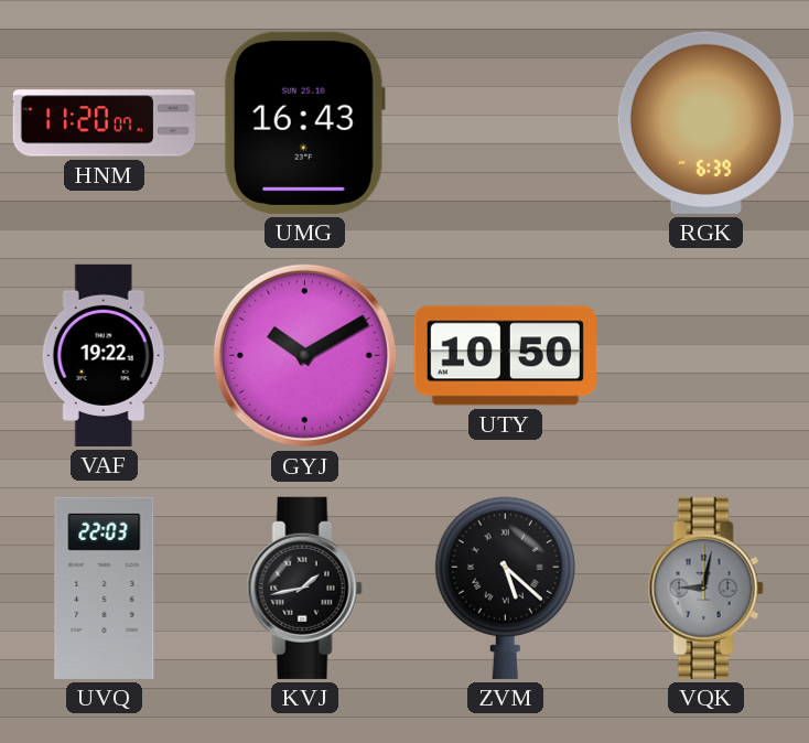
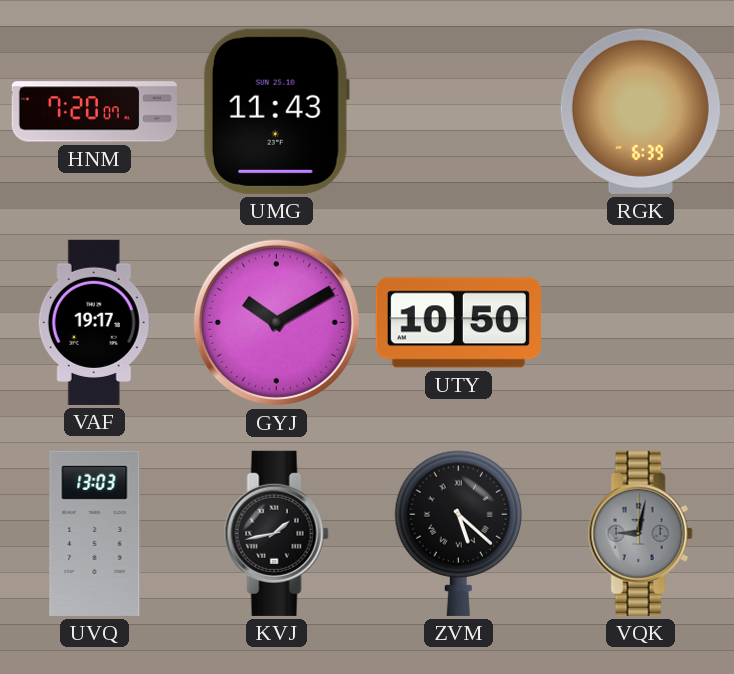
HNM: 11:20 -> 7:20 (94, 112)
UMG: 16:43 -> 11:43 (276, 111)
VAF: 19:22 -> 19:17 (94, 322)
UVQ: 22:03 -> 13:03 (95, 533)
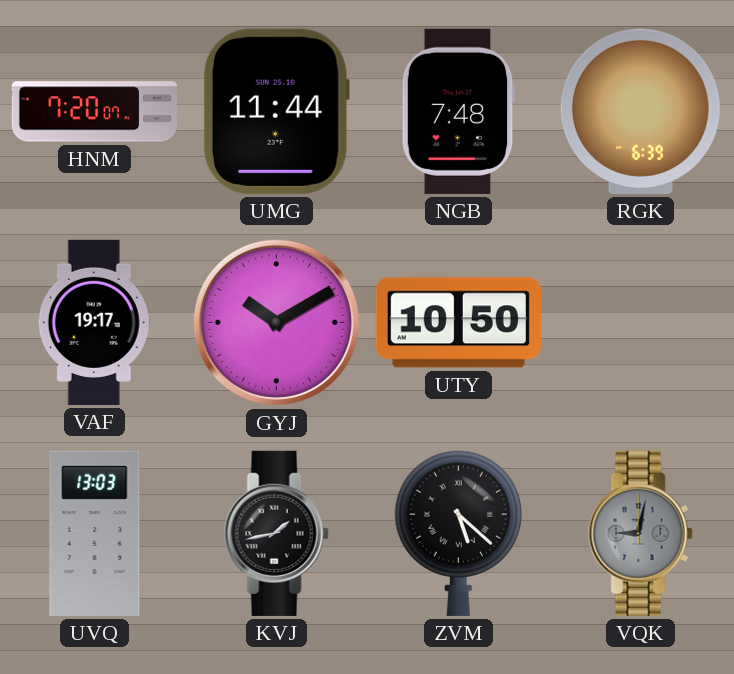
UMG: 11:43 -> 11:44 (276, 111)
NGB: none -> 7:48 (458, 111)
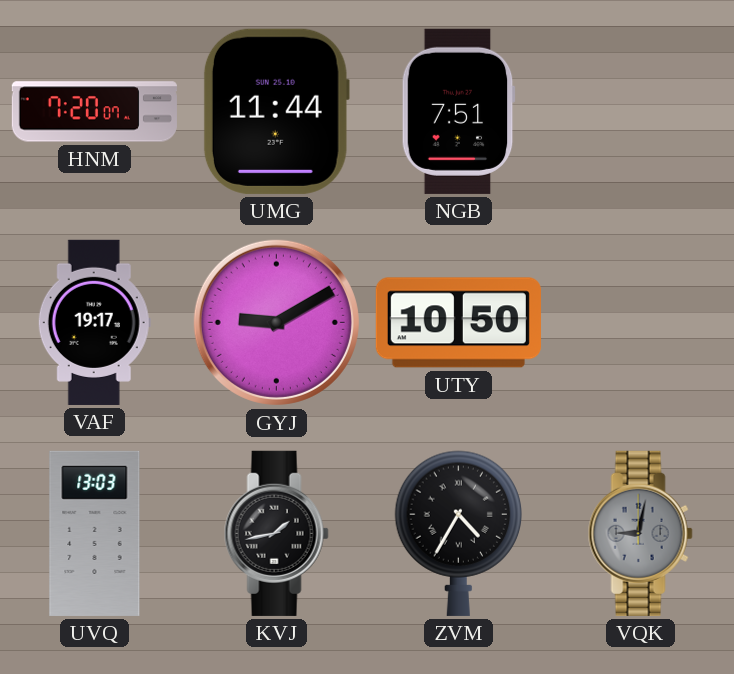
NGB: 7:48 -> 7:51 (458, 111)
RGK: 6:39 -> none (640, 111)
GYJ: 10:10 -> 9:10 (276, 322)
ZVM: 5:22 -> 4:35 (458, 533)
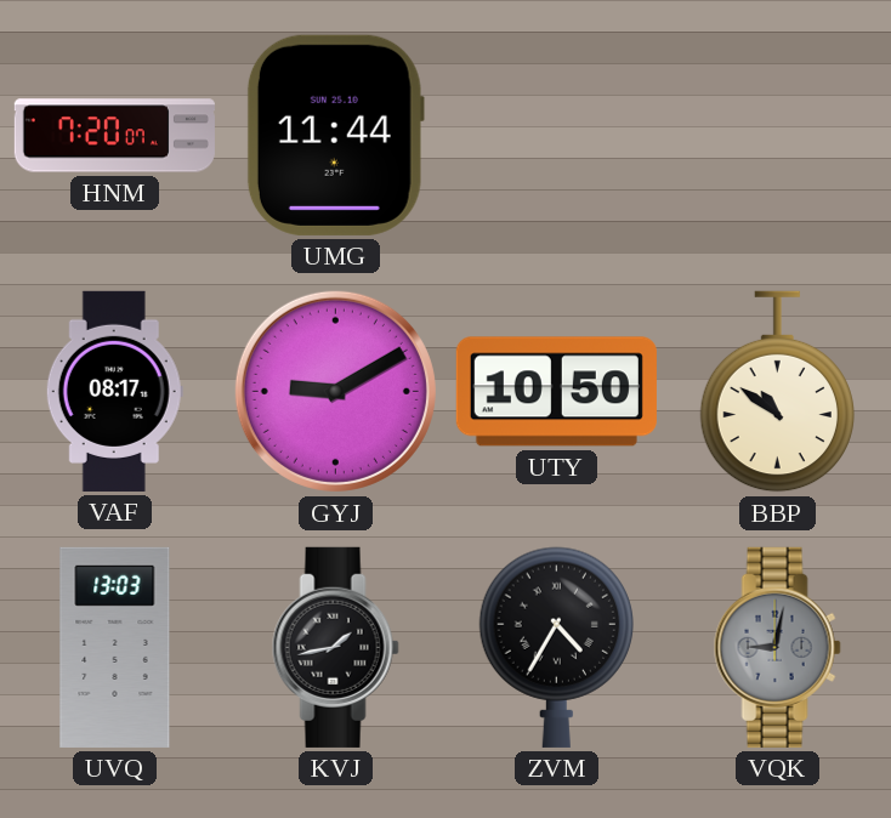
NGB: 7:51 -> none (458, 111)
VAF: 19:17 -> 08:17 (114, 391)
BBP: none -> 10:51 (777, 392)
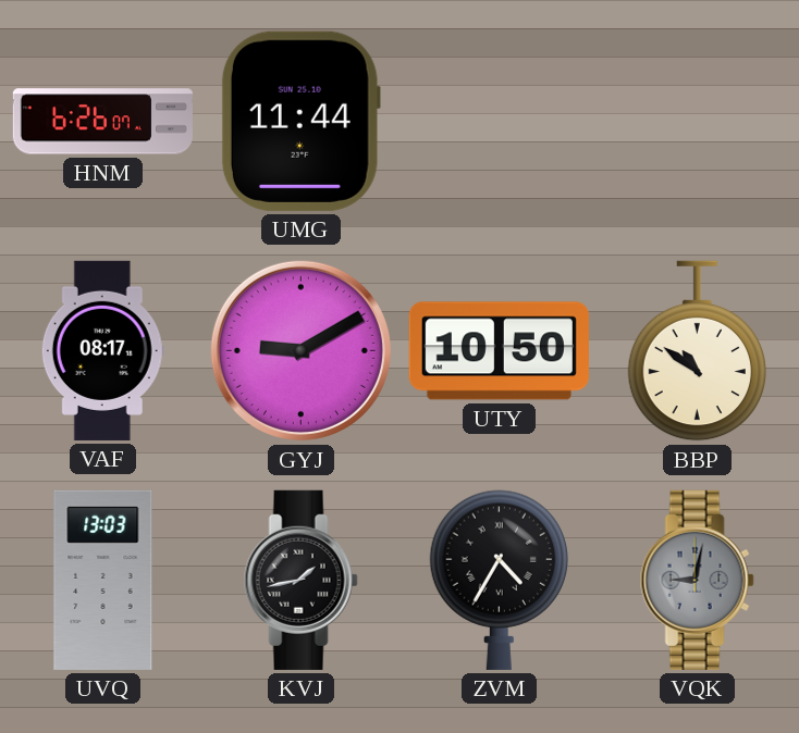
HNM: 7:20 -> 6:26 (102, 122)
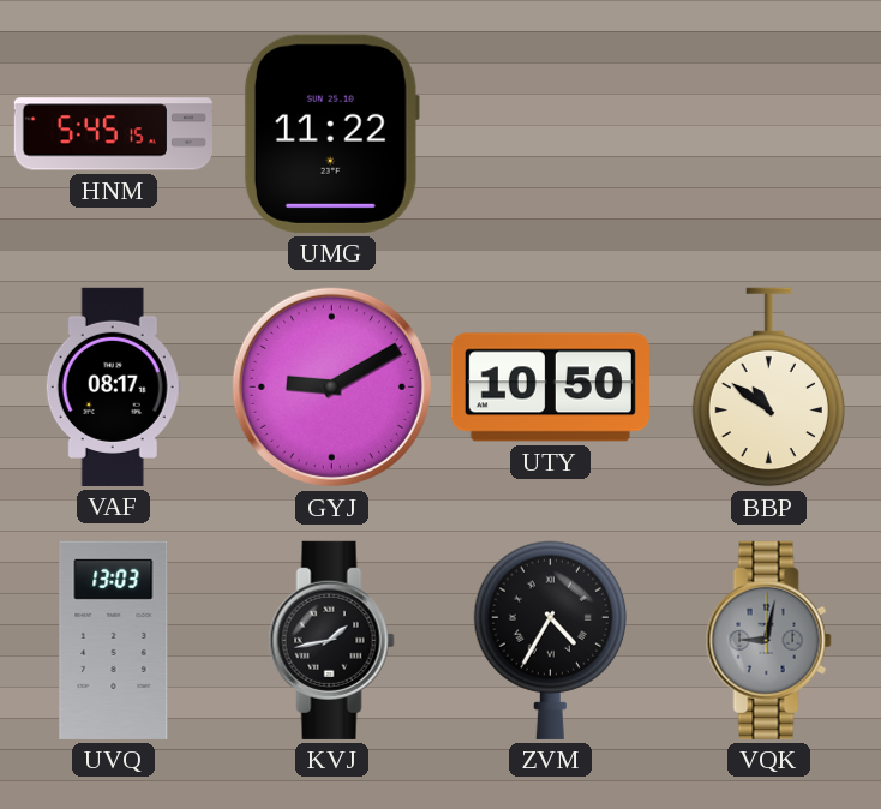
HNM: 6:26 -> 5:45 (113, 134)
UMG: 11:44 -> 11:22 (331, 133)
